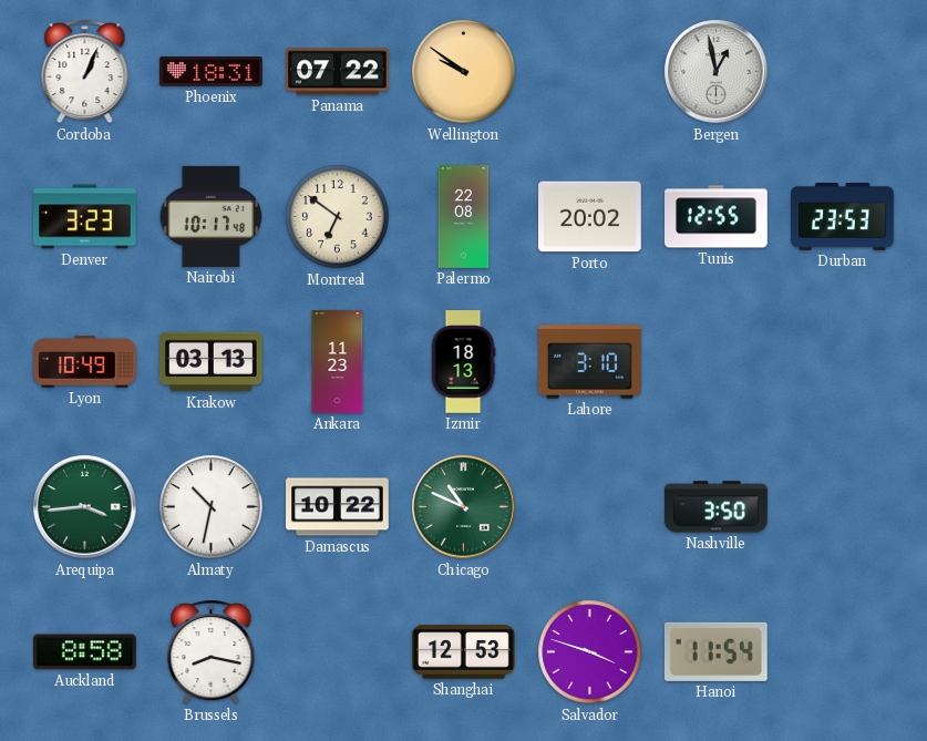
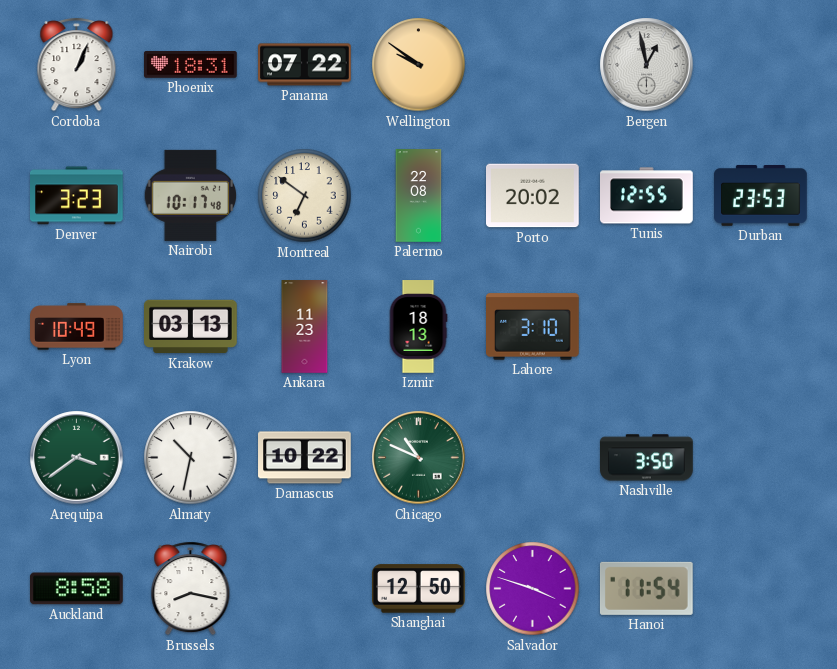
Arequipa: 3:44 -> 3:39 (77, 458)
Shanghai: 12:53 -> 12:50 (419, 589)
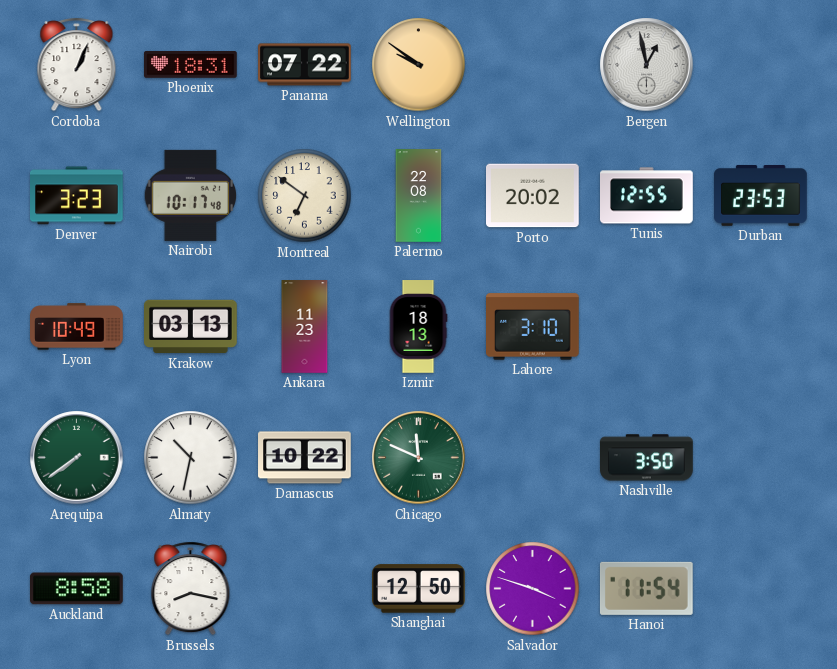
Arequipa: 3:39 -> 7:39 (77, 458)
Chicago: 10:49 -> 11:49 (419, 458)
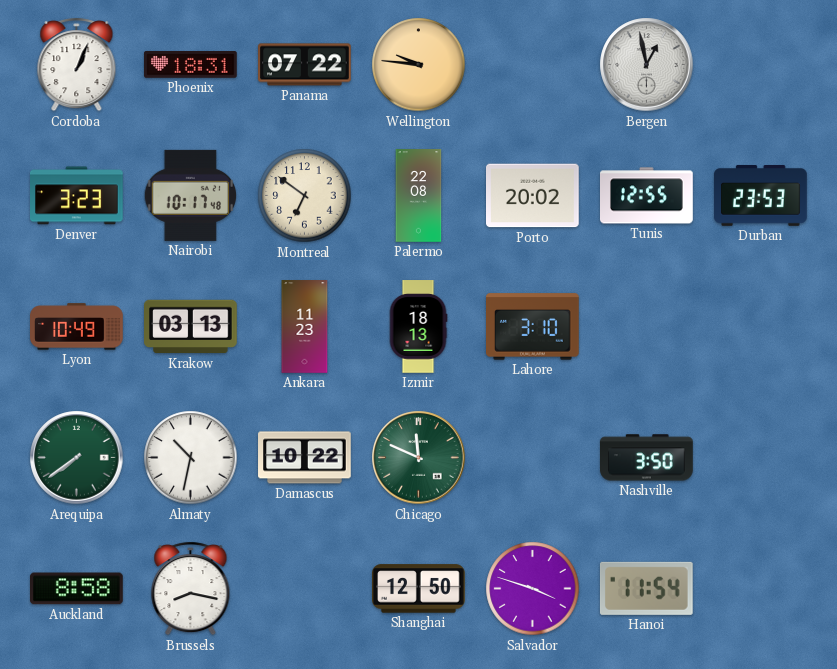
Wellington: 9:51 -> 9:46 (419, 65)
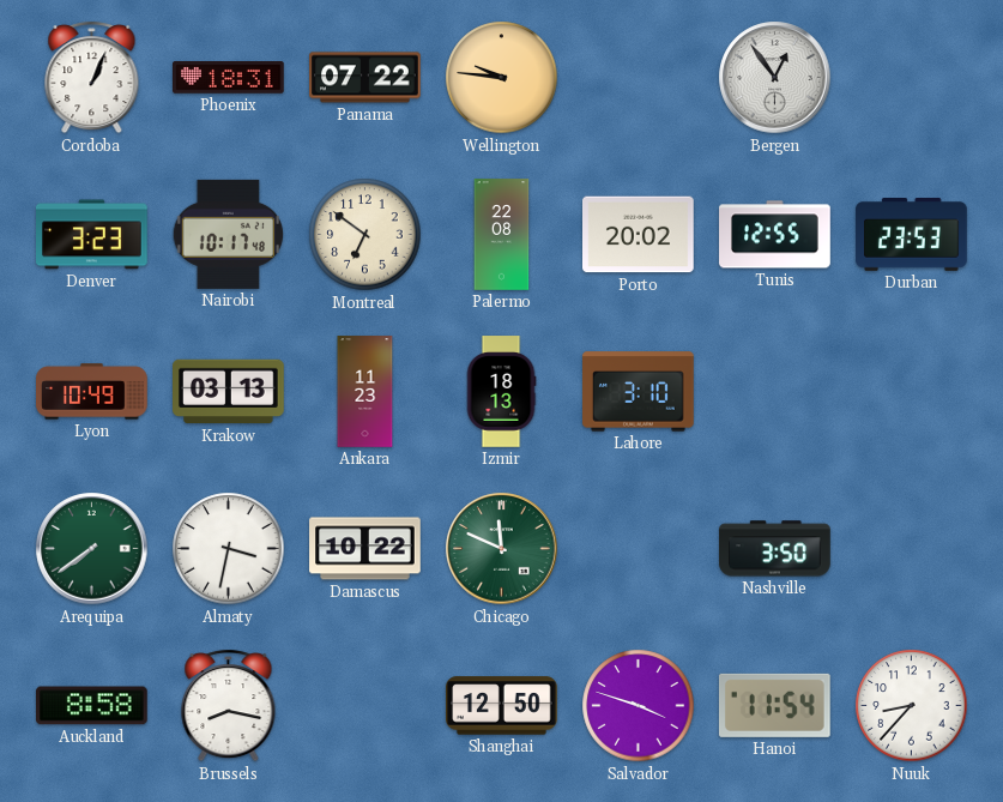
Bergen: 12:58 -> 12:54 (775, 78)
Almaty: 10:32 -> 3:32 (229, 549)
Nuuk: none -> 8:37 (912, 706)
